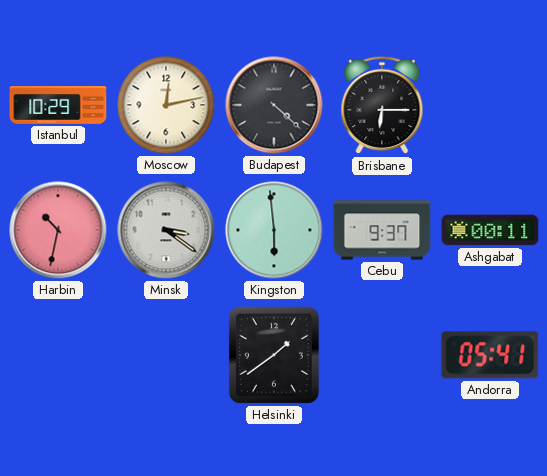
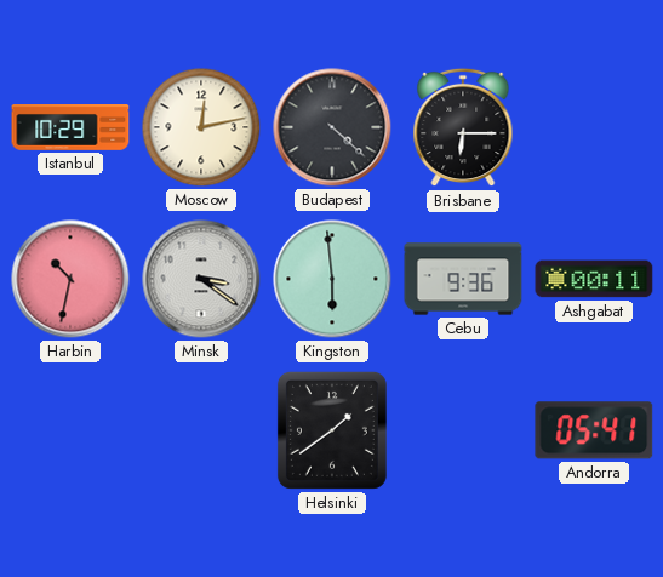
Cebu: 9:37 -> 9:36 (463, 279)
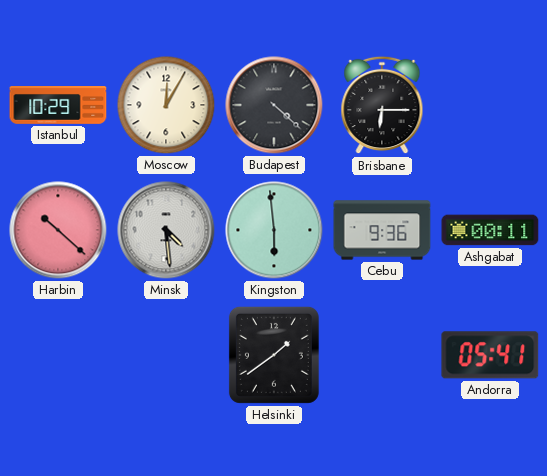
Moscow: 12:13 -> 12:05 (166, 105)
Harbin: 10:32 -> 10:22 (58, 230)
Minsk: 3:21 -> 4:29 (166, 230)
